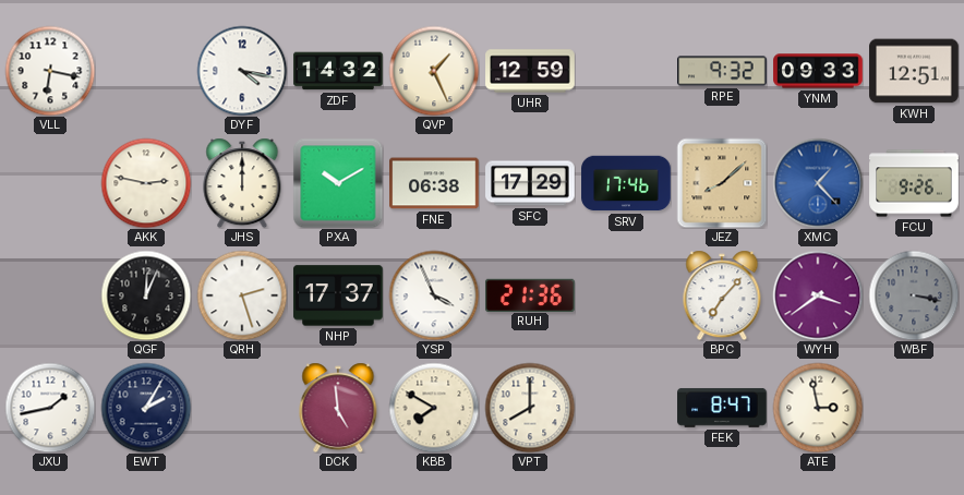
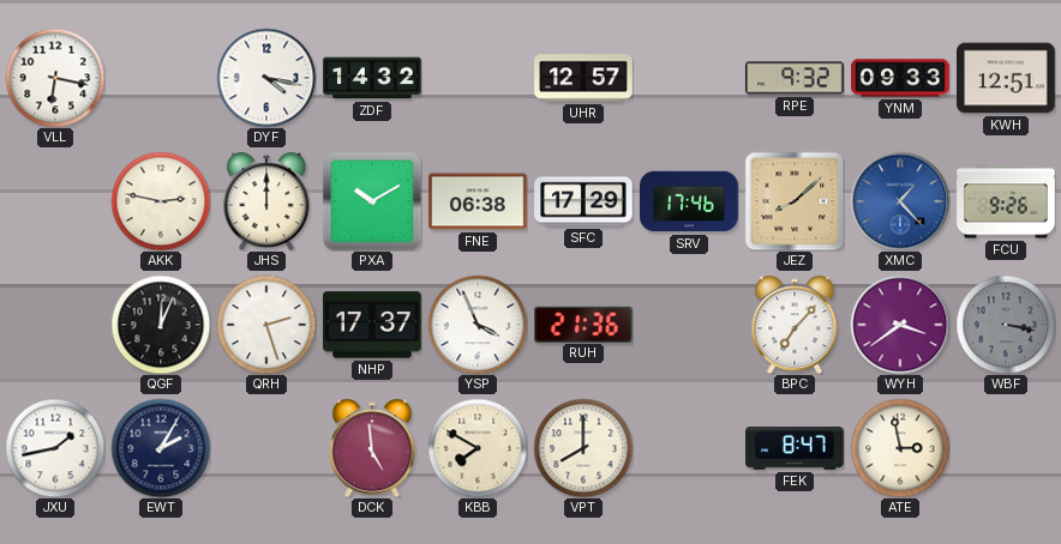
QVP: 1:26 -> none (434, 71)
UHR: 12:59 -> 12:57 (583, 78)
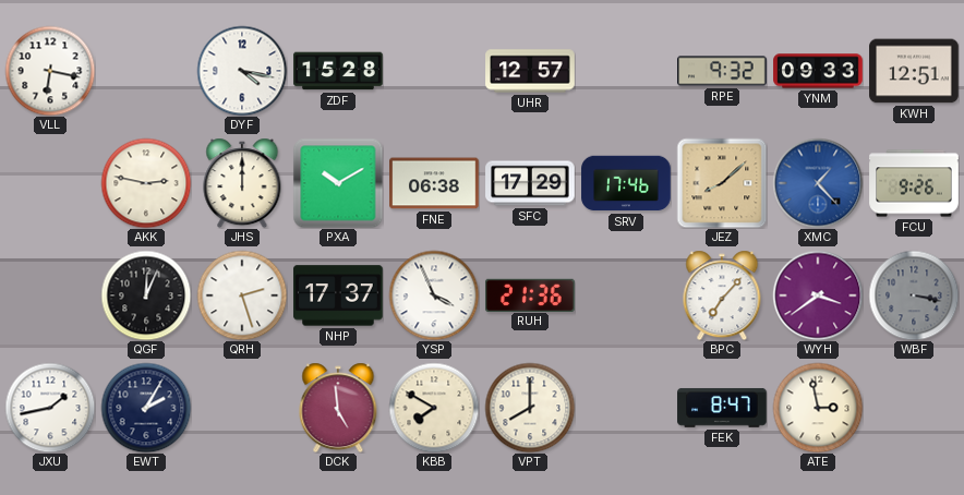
ZDF: 14:32 -> 15:28 (338, 71)
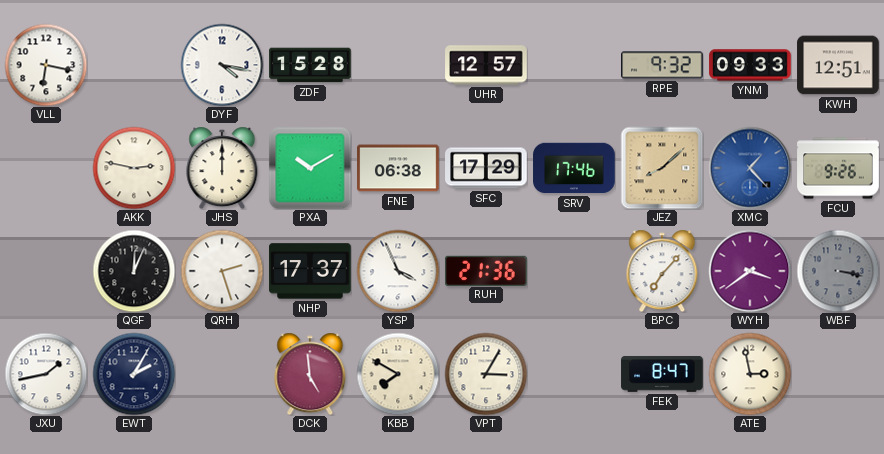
VPT: 8:00 -> 3:05 (486, 374)
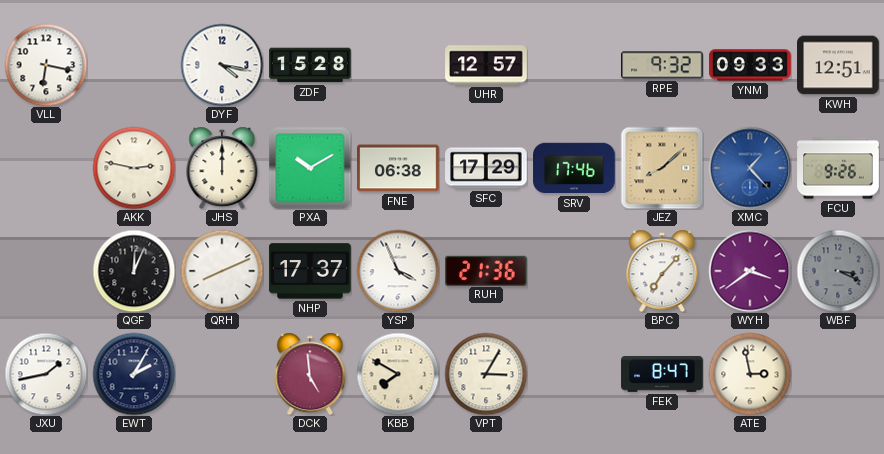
QRH: 2:27 -> 8:11 (222, 271)
WBF: 3:17 -> 3:19 (838, 271)
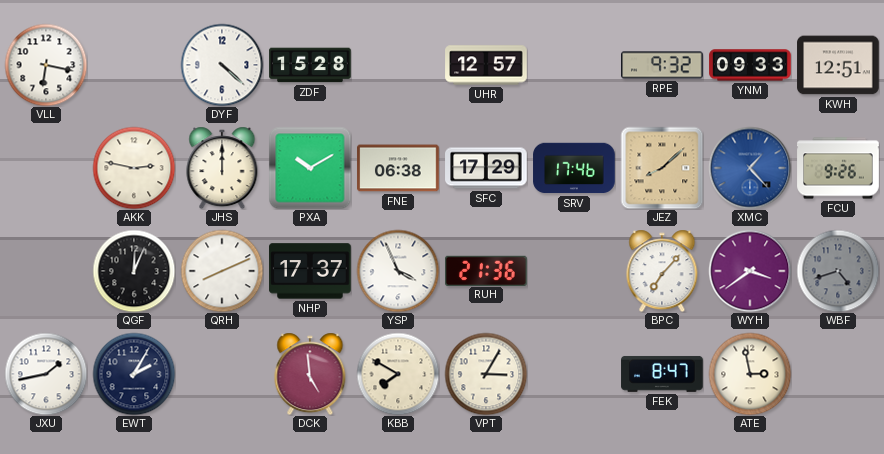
DYF: 4:17 -> 4:22 (222, 65)
WBF: 3:19 -> 4:42 (838, 271)
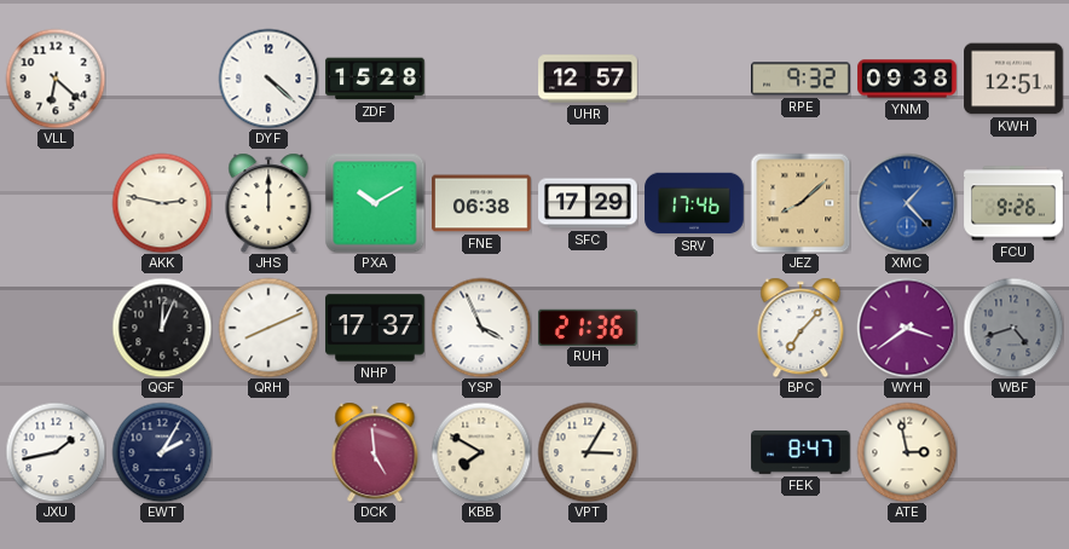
VLL: 6:17 -> 6:22 (56, 79)
YNM: 09:33 -> 09:38 (907, 79)
